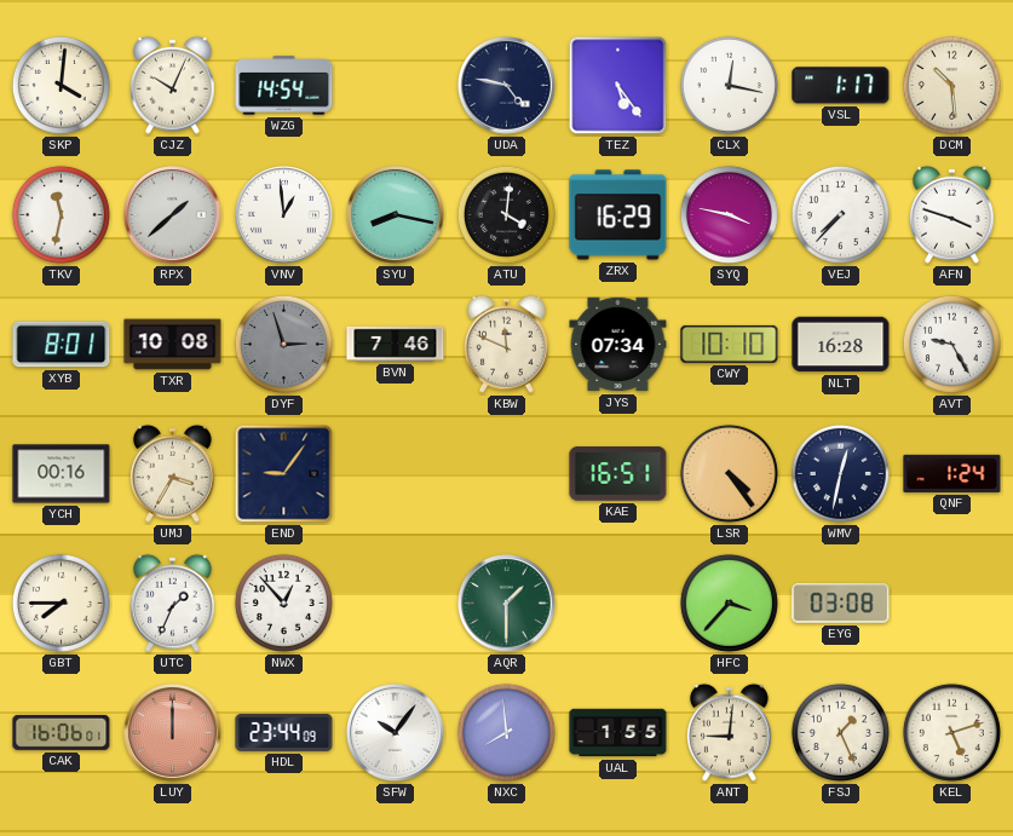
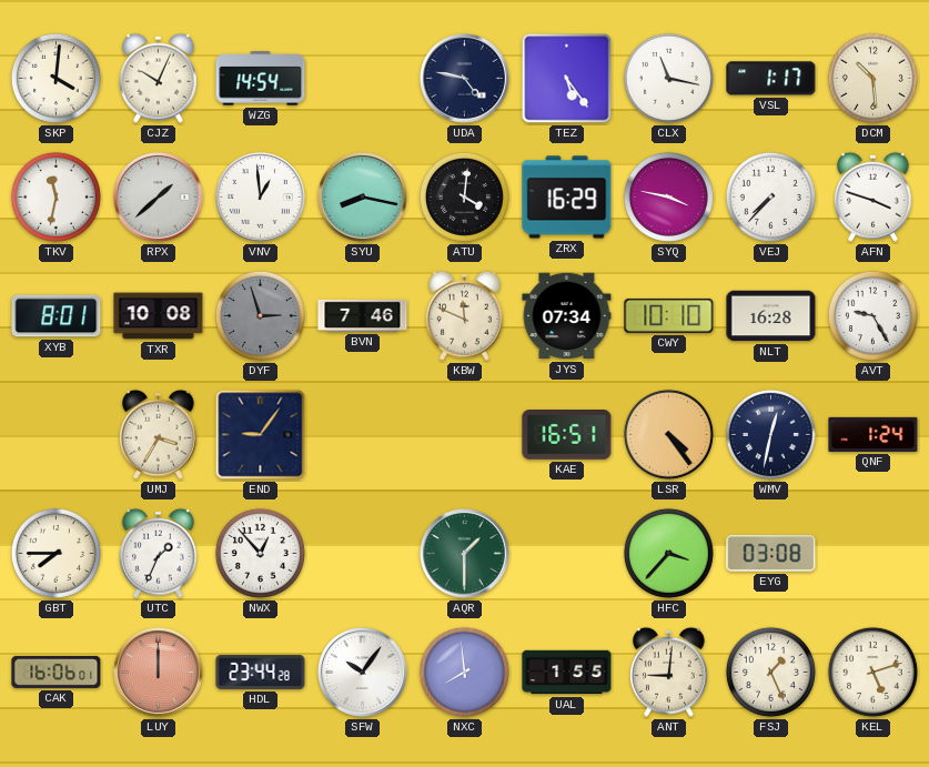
CLX: 12:17 -> 11:17 (668, 78)
YCH: 00:16 -> none (62, 474)
HDL: 23:44:09 -> 23:44:28 (261, 672)
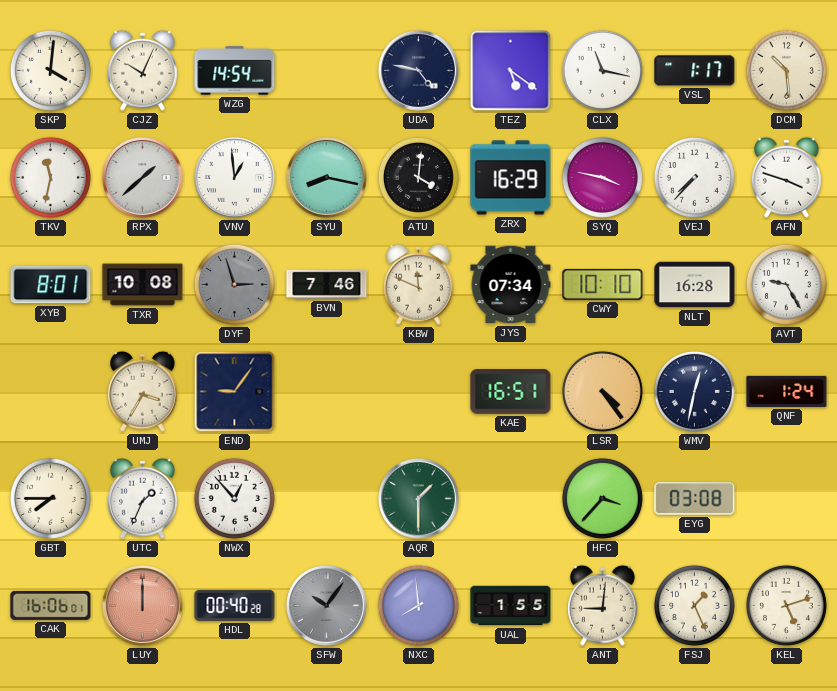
TEZ: 5:24 -> 5:21 (511, 71)
HDL: 23:44 -> 00:40 (235, 605)
SFW dial: white -> grey (327, 606)
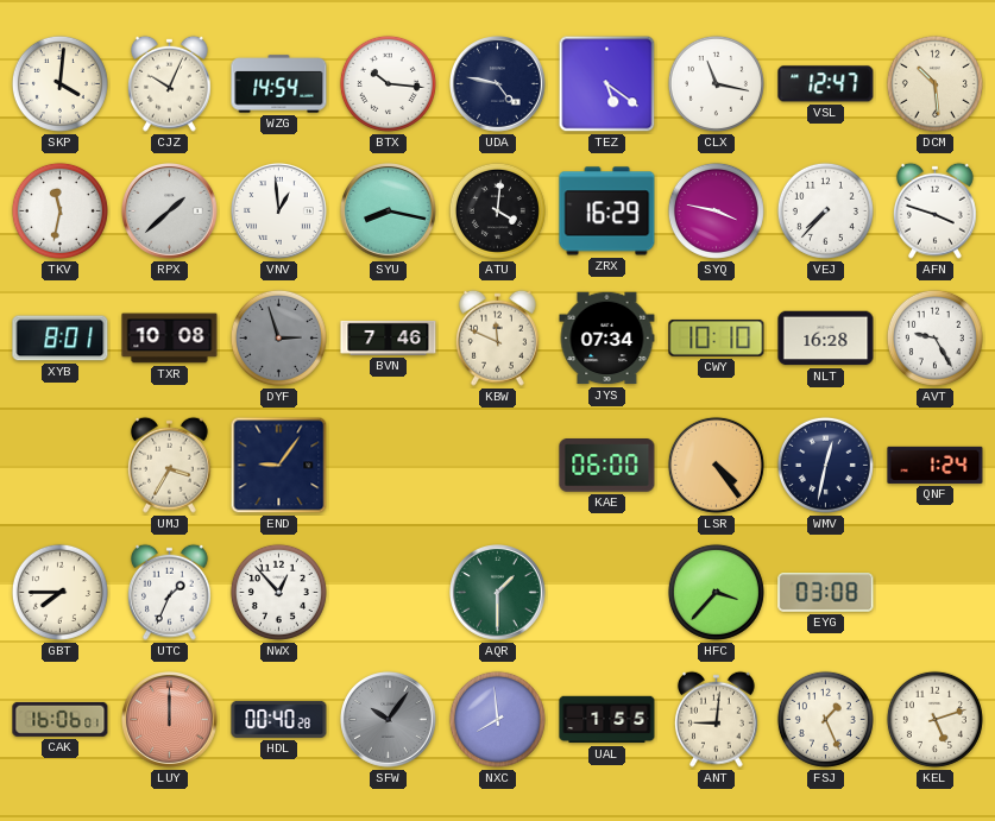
BTX: none -> 10:16 (388, 83)
VSL: 1:17 -> 12:47 (826, 84)
KAE: 16:51 -> 06:00 (607, 466)
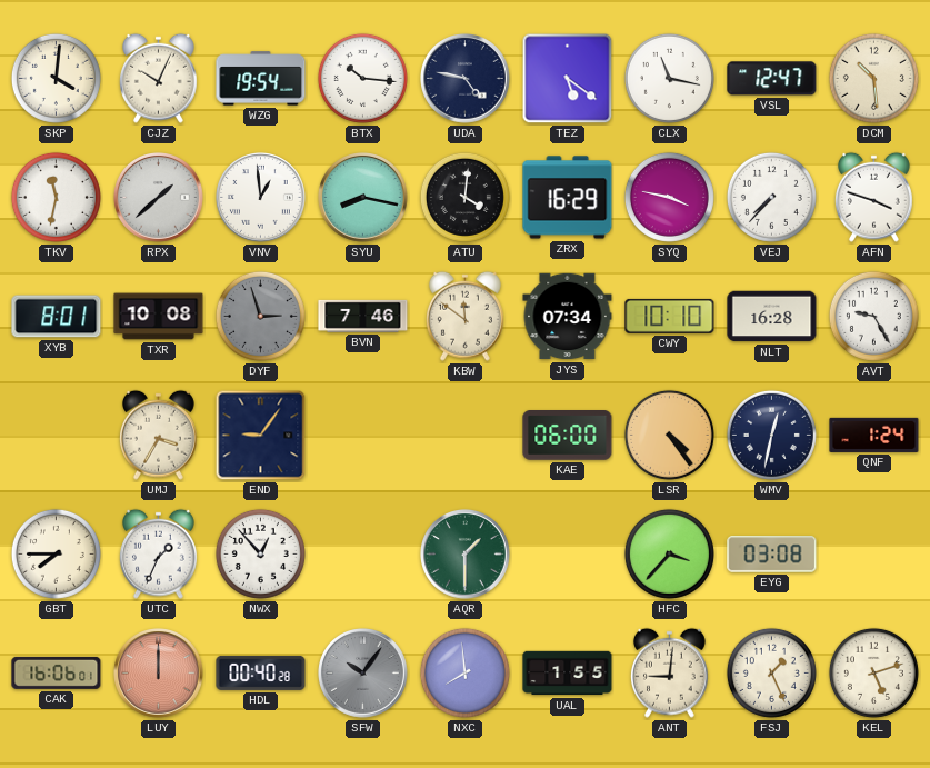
WZG: 14:54 -> 19:54 (261, 79)
KBW: 11:49 -> 11:51 (464, 316)
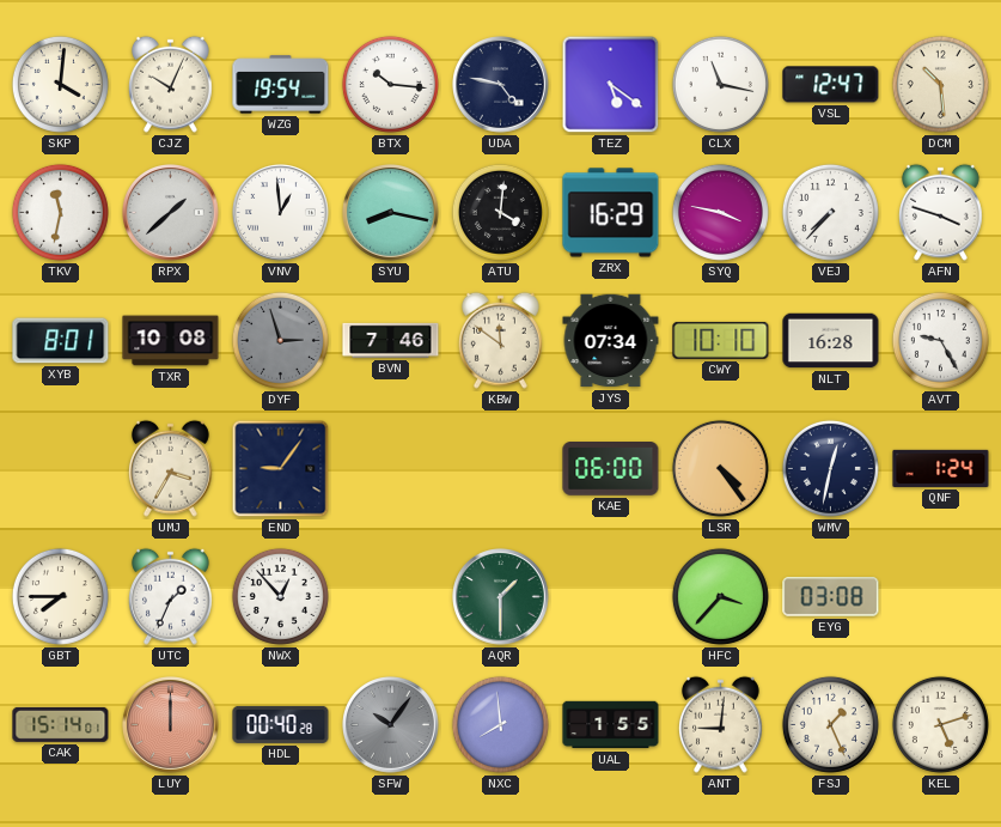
CAK: 16:06 -> 15:14 (61, 724)
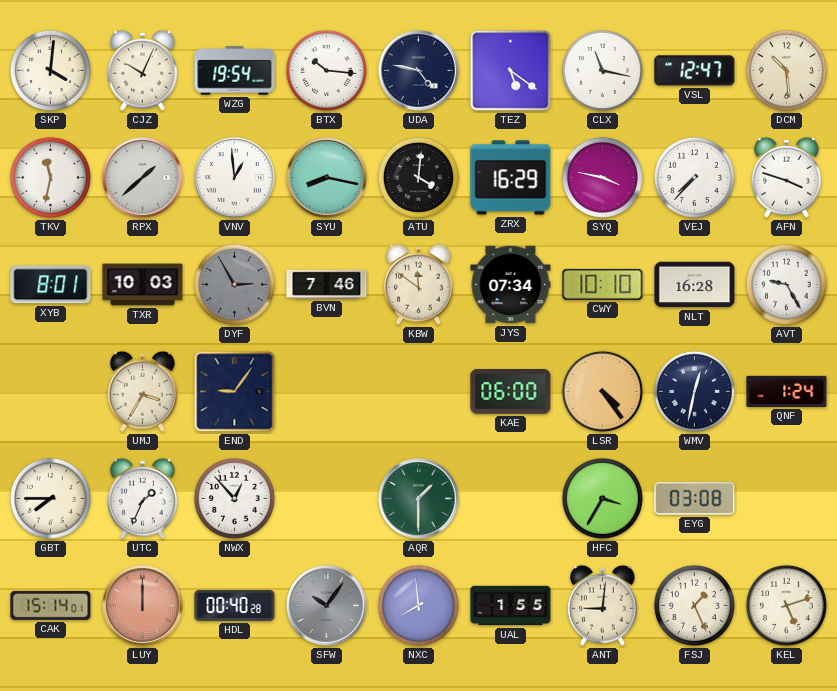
TXR: 10:08 -> 10:03 (143, 285)
DYF: 2:57 -> 2:55 (234, 284)
HFC: 3:37 -> 3:35 (602, 498)
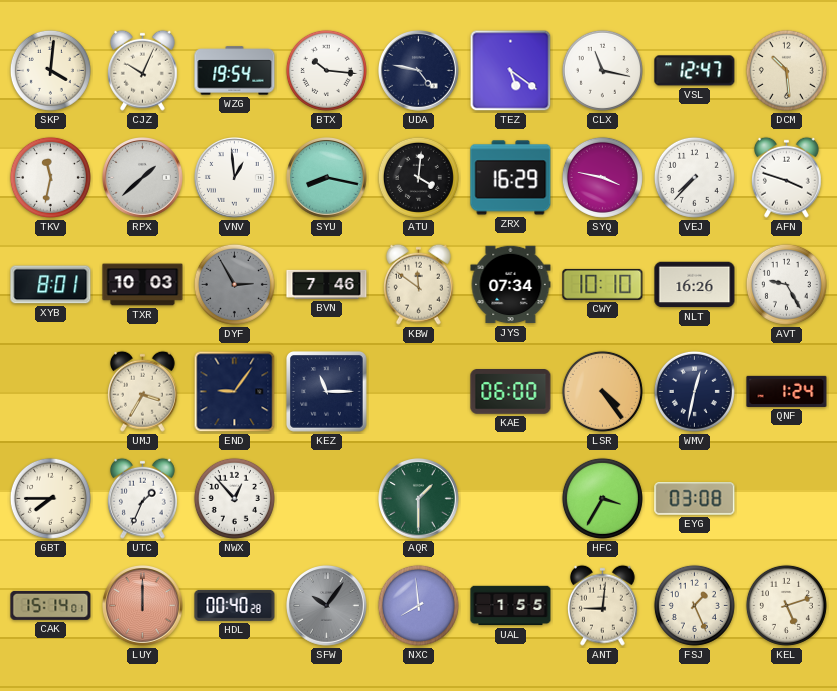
NLT: 16:28 -> 16:26 (695, 285)
KEZ: none -> 11:15 (327, 392)
